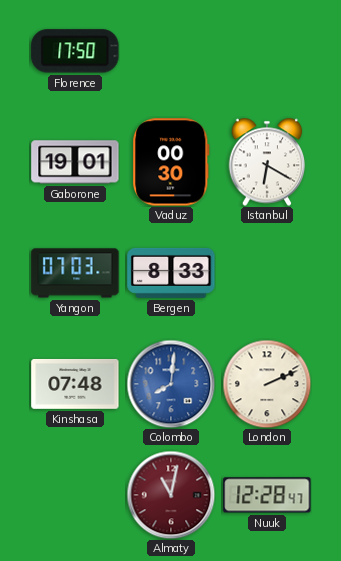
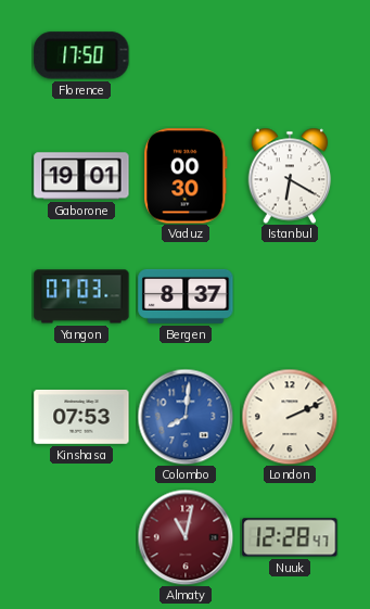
Bergen: 8:33 -> 8:37 (186, 296)
Kinshasa: 07:48 -> 07:53 (81, 417)
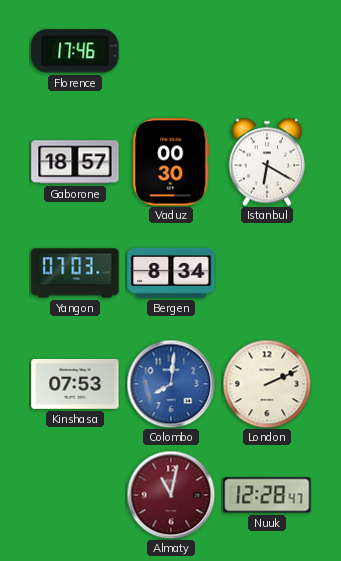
Florence: 17:50 -> 17:46 (75, 51)
Gaborone: 19:01 -> 18:57 (75, 162)
Bergen: 8:37 -> 8:34 (171, 273)
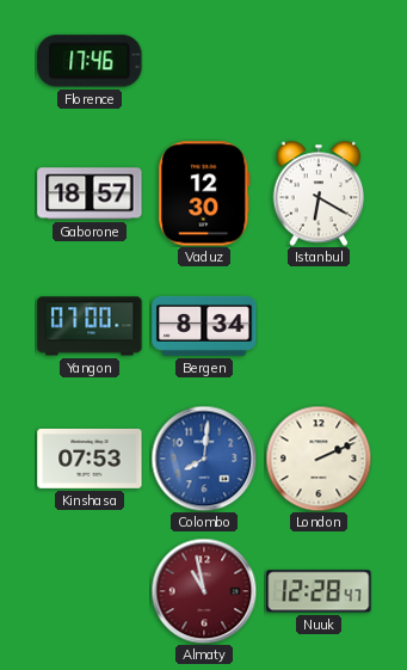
Vaduz: 00:30 -> 12:30 (204, 193)
Yangon: 07:03 -> 07:00 (90, 326)
Almaty: 11:02 -> 10:58 (204, 591)
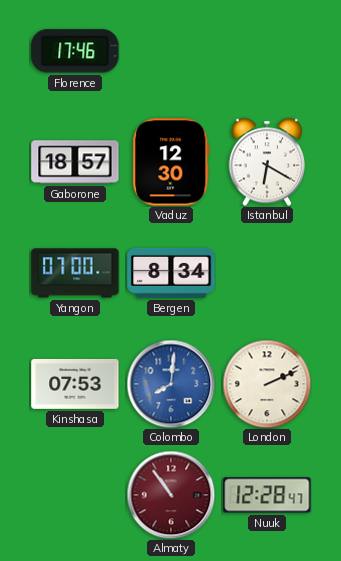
Almaty: 10:58 -> 10:54 (171, 495)
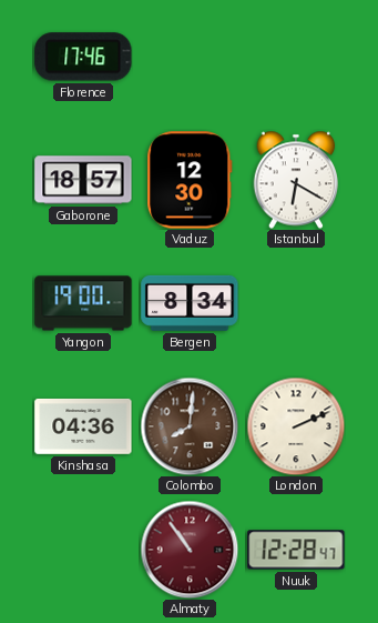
Yangon: 07:00 -> 19:00 (83, 303)
Kinshasa: 07:53 -> 04:36 (83, 426)
Colombo dial: blue -> brown (190, 426)
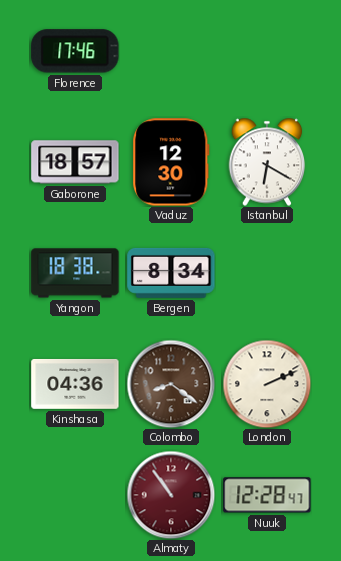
Yangon: 19:00 -> 18:38 (75, 273)
Colombo: 8:01 -> 8:21 (171, 384)
